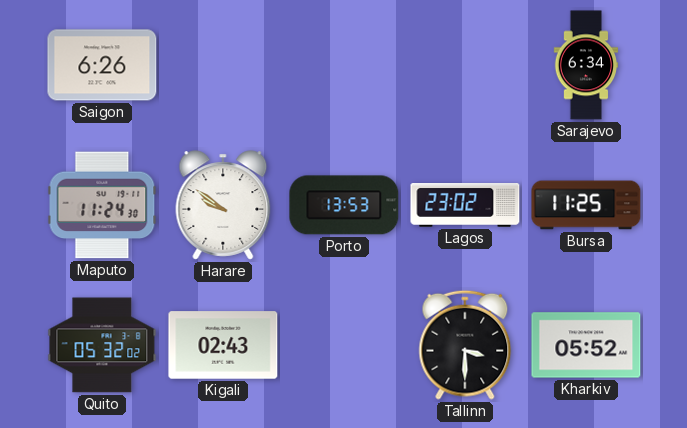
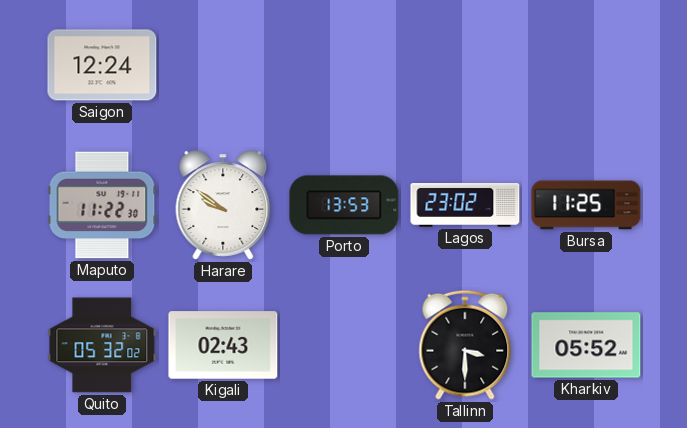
Saigon: 6:26 -> 12:24 (102, 65)
Sarajevo: 6:34 -> none (586, 65)
Maputo: 11:24 -> 11:22 (102, 205)
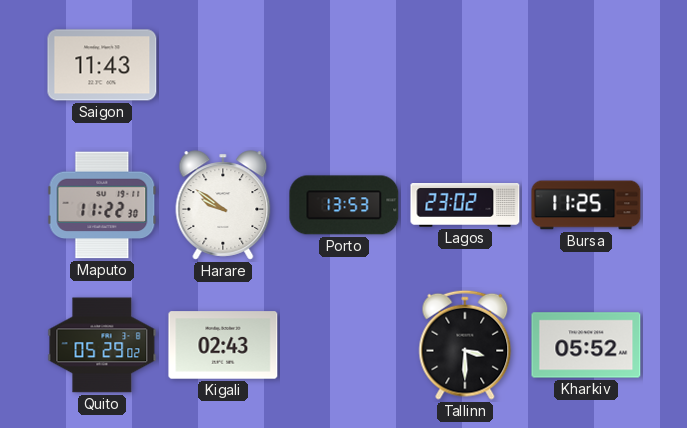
Saigon: 12:24 -> 11:43 (102, 65)
Quito: 05:32 -> 05:29 (102, 345)
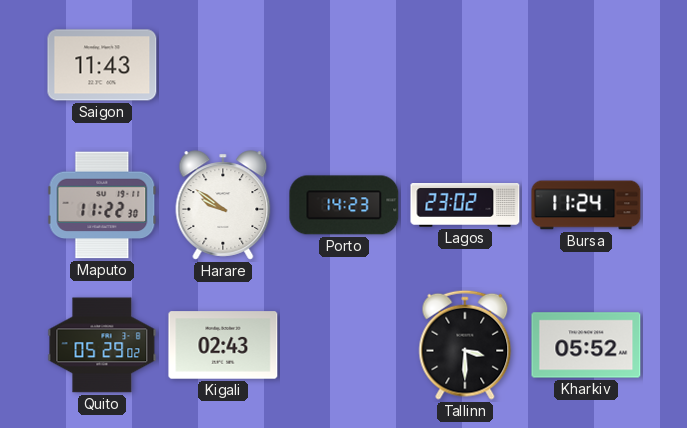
Porto: 13:53 -> 14:23 (344, 205)
Bursa: 11:25 -> 11:24 (586, 205)
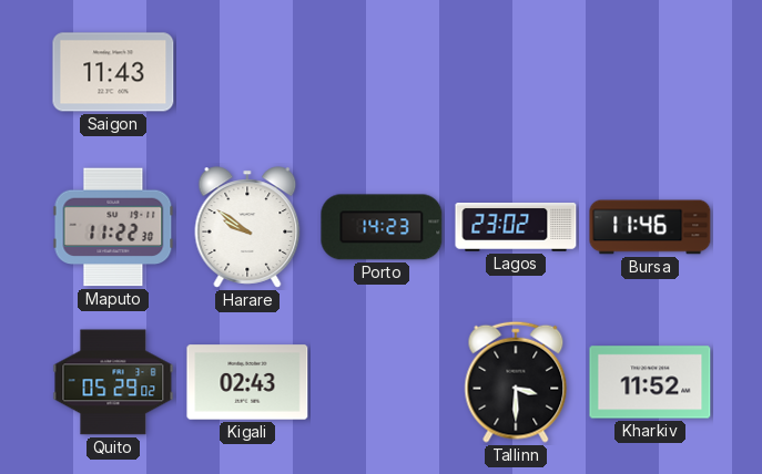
Bursa: 11:24 -> 11:46 (650, 227)
Kharkiv: 05:52 -> 11:52 (650, 382)
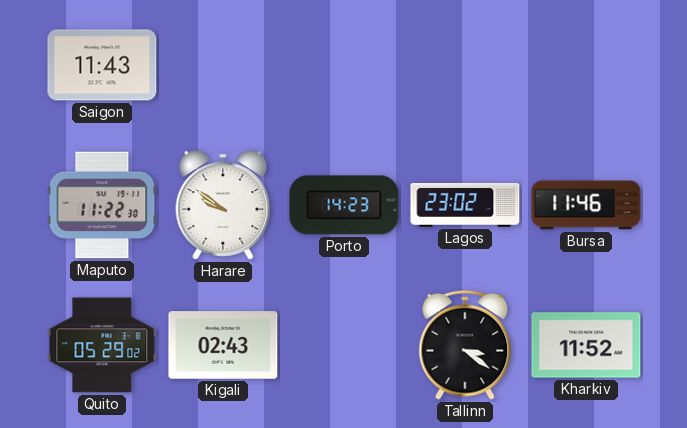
Tallinn: 3:30 -> 3:21 (465, 345)
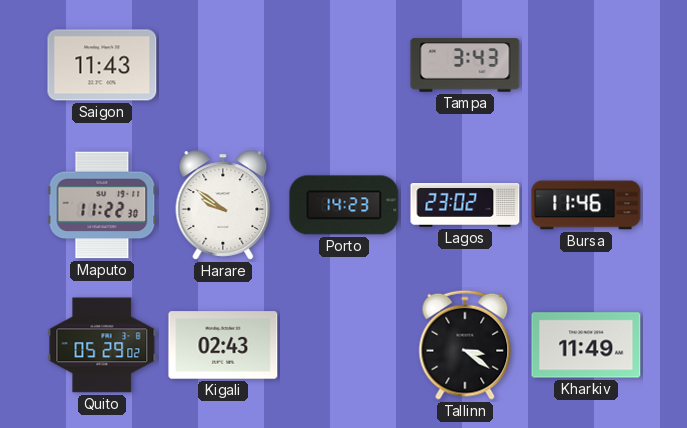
Tampa: none -> 3:43 (465, 65)
Kharkiv: 11:52 -> 11:49 (586, 345)
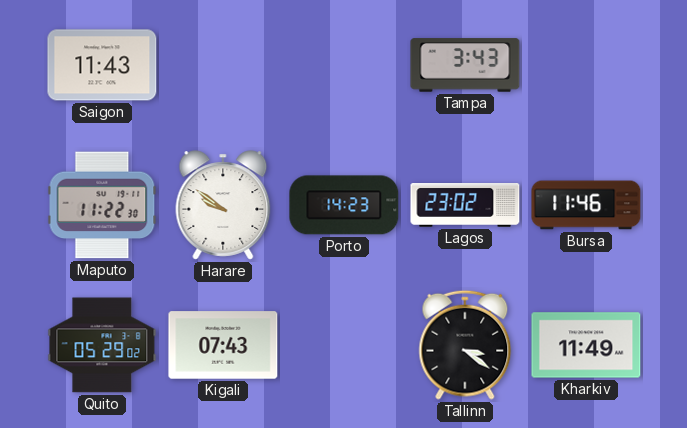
Kigali: 02:43 -> 07:43 (223, 345)
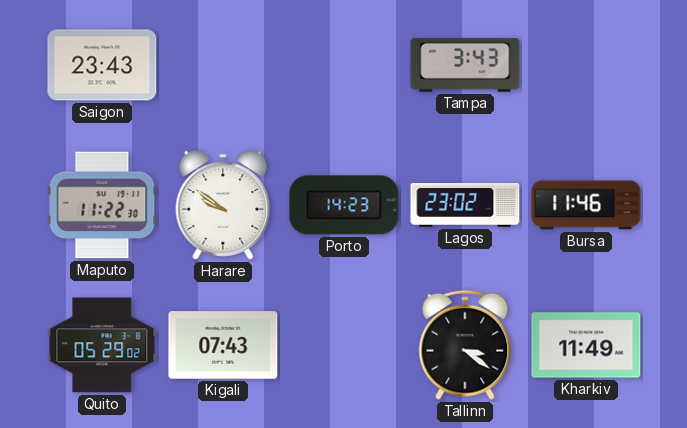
Saigon: 11:43 -> 23:43 (102, 65)
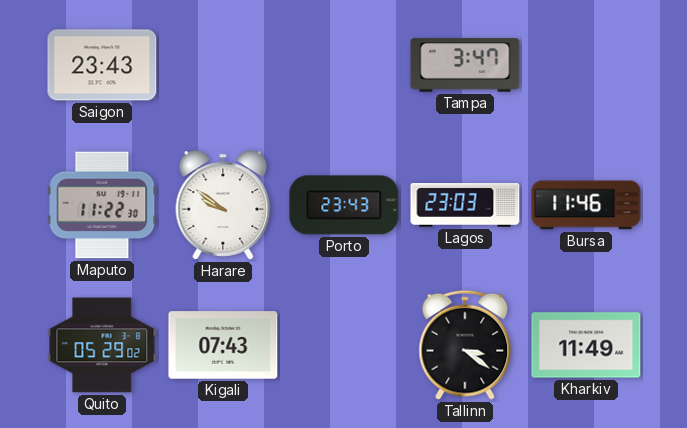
Tampa: 3:43 -> 3:47 (465, 65)
Porto: 14:23 -> 23:43 (344, 205)
Lagos: 23:02 -> 23:03 (465, 206)
